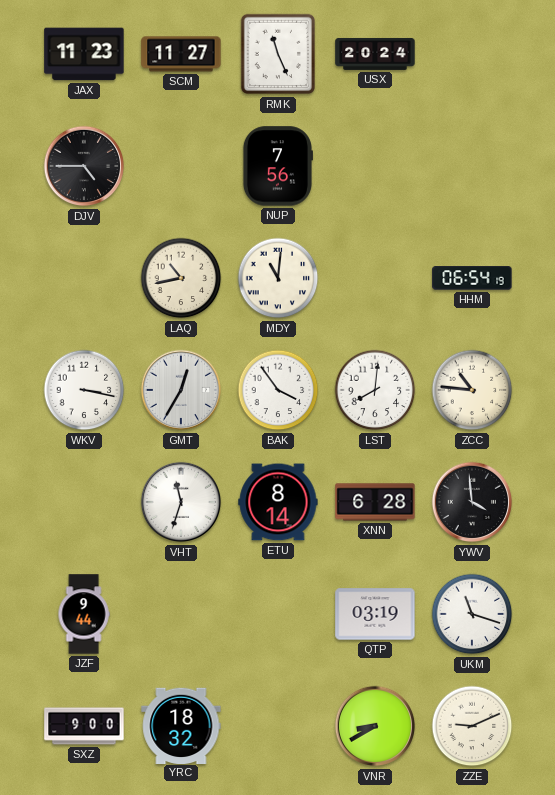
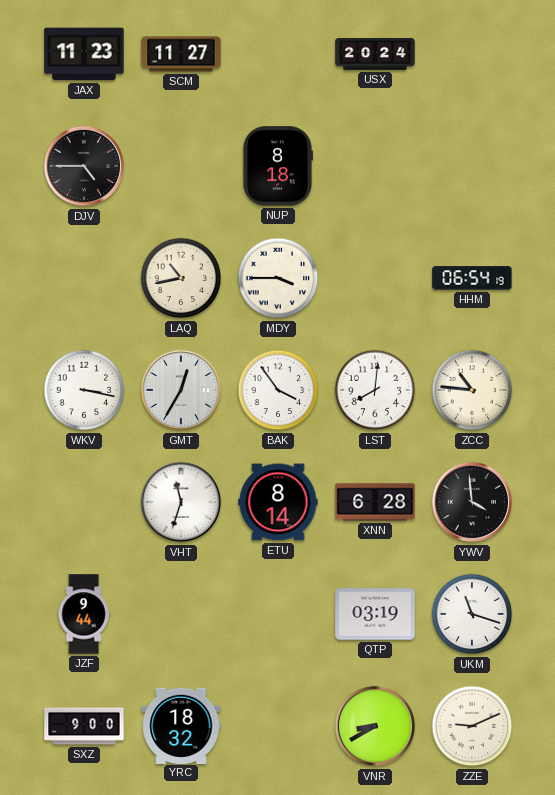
RMK: 11:26 -> none (278, 54)
NUP: 7:56 -> 8:18 (277, 166)
MDY: 11:01 -> 3:45 (278, 278)
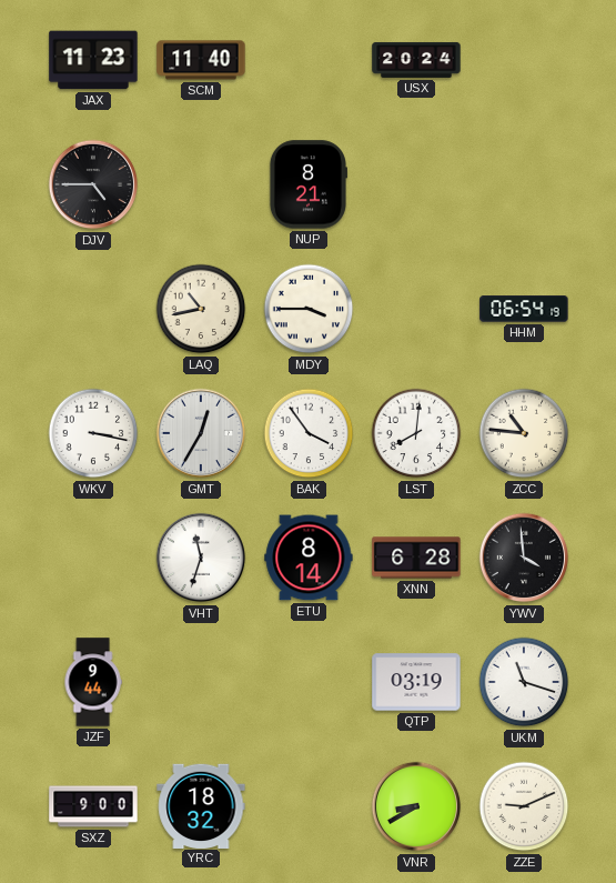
SCM: 11:27 -> 11:40 (201, 60)
NUP: 8:18 -> 8:21 (307, 184)
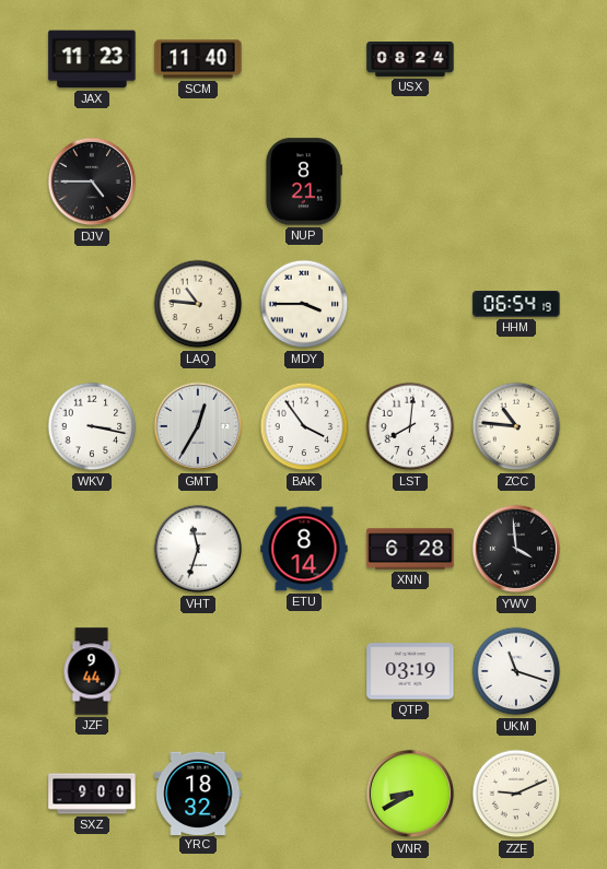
USX: 20:24 -> 08:24 (410, 59)
LAQ: 10:43 -> 10:46 (198, 304)
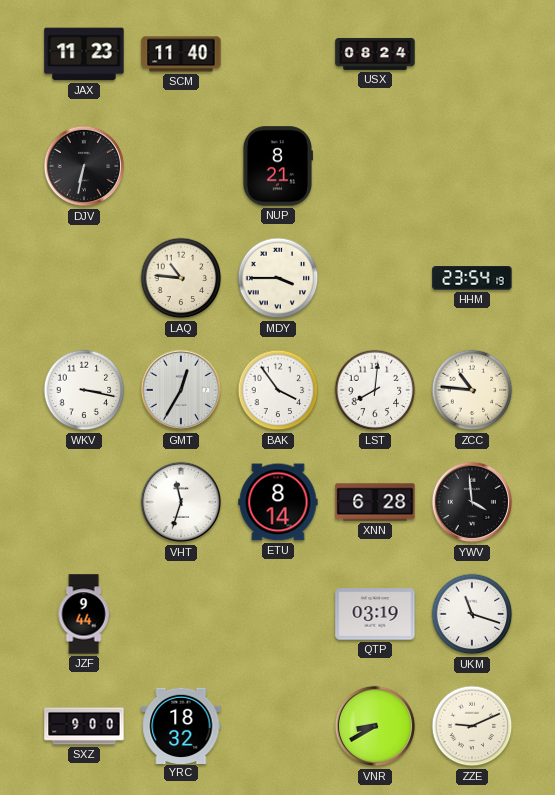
DJV: 4:45 -> 6:32 (84, 166)
HHM: 06:54 -> 23:54 (472, 278)
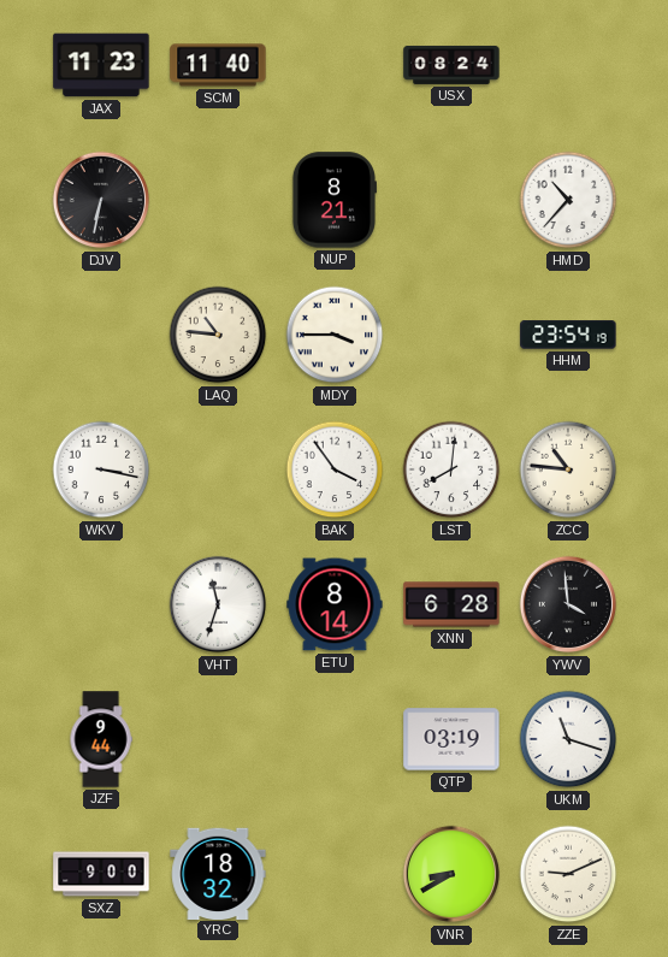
HMD: none -> 10:37 (568, 200)
GMT: 12:35 -> none (181, 390)
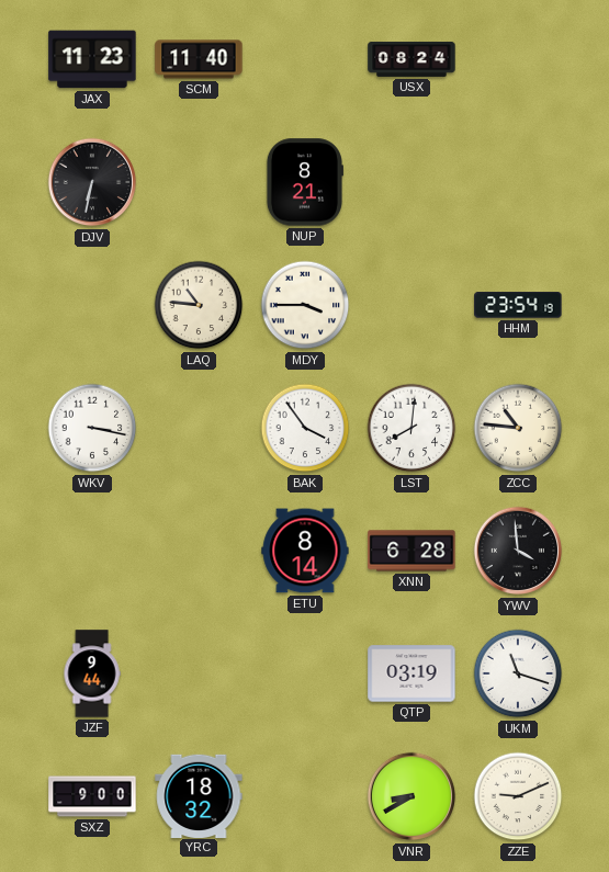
HMD: 10:37 -> none (568, 200)
VHT: 11:33 -> none (218, 604)
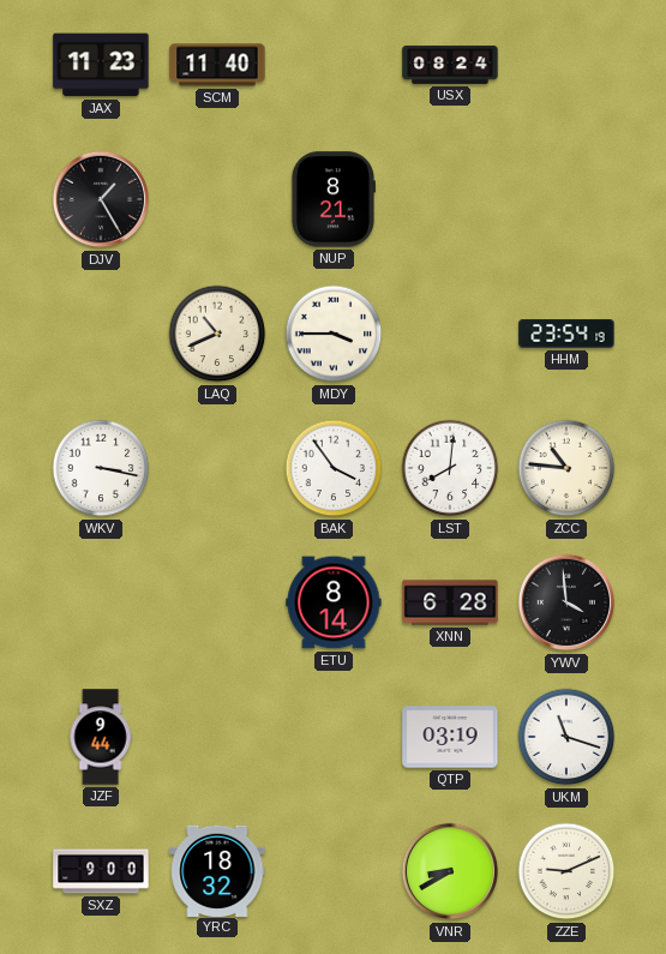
DJV: 6:32 -> 1:25 (101, 199)
LAQ: 10:46 -> 10:41 (217, 334)
